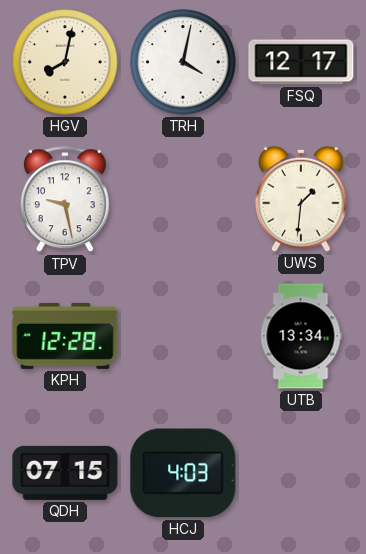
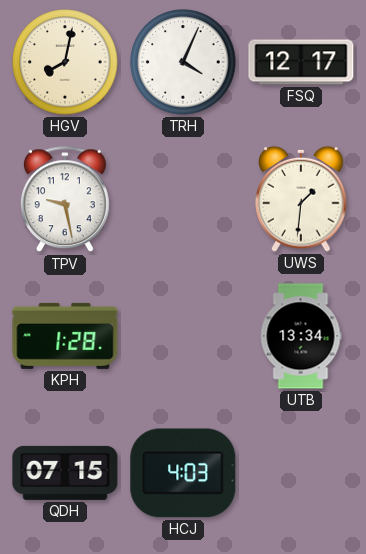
TRH: 4:02 -> 4:04 (183, 62)
KPH: 12:28 -> 1:28 (65, 336)
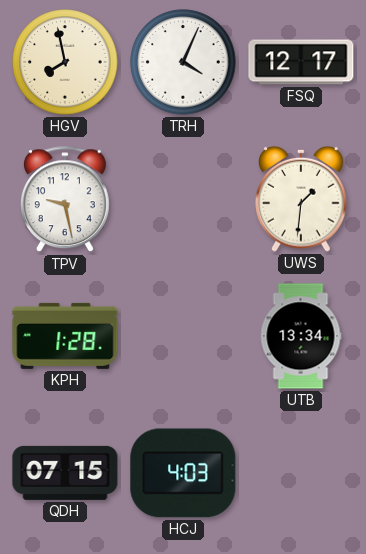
HGV: 8:02 -> 7:58 (65, 62)
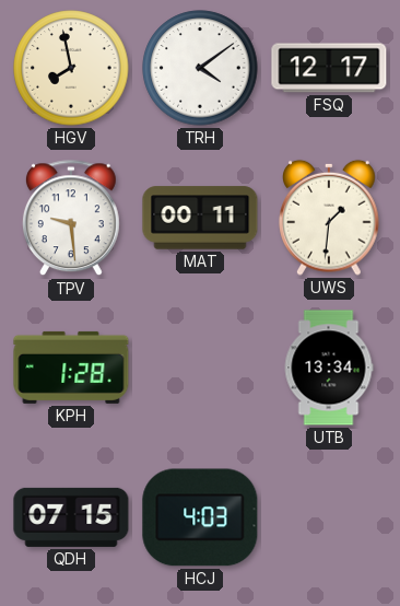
TRH: 4:04 -> 4:09 (200, 68)
TPV: 9:28 -> 9:29 (71, 219)
MAT: none -> 00:11 (200, 218)
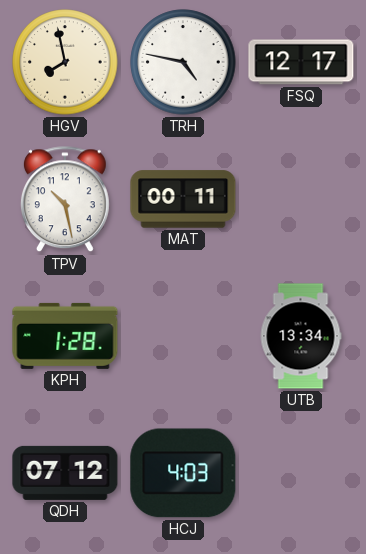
TRH: 4:09 -> 4:47 (183, 62)
TPV: 9:29 -> 10:28 (65, 200)
UWS: 1:31 -> none (329, 218)
QDH: 07:15 -> 07:12 (65, 473)
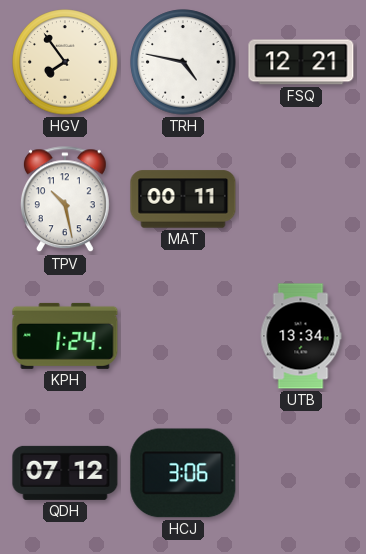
HGV: 7:58 -> 7:54 (65, 62)
FSQ: 12:17 -> 12:21 (301, 62)
KPH: 1:28 -> 1:24 (65, 336)
HCJ: 4:03 -> 3:06 (183, 473)
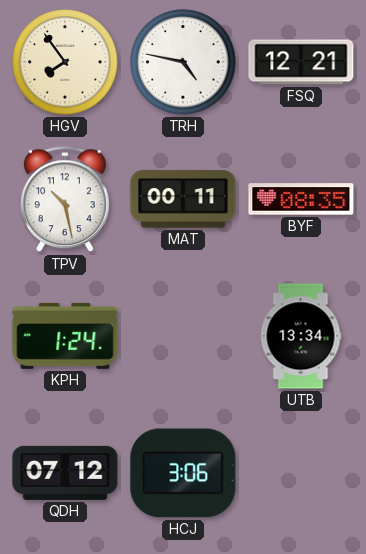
BYF: none -> 08:35 (301, 199)
